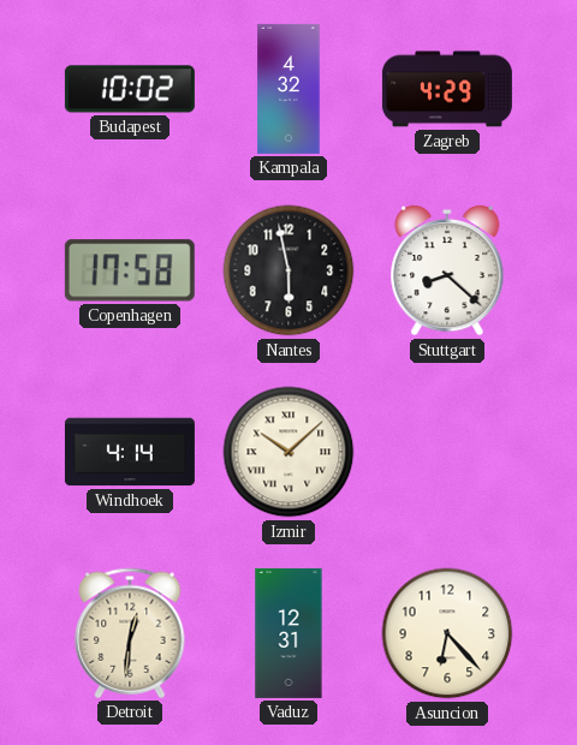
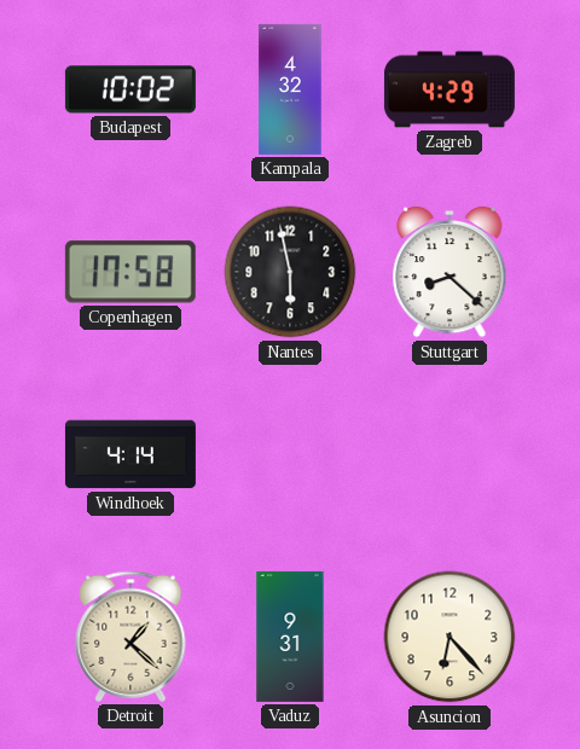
Izmir: 10:08 -> none (288, 452)
Detroit: 12:31 -> 1:22 (130, 637)
Vaduz: 12:31 -> 9:31 (290, 637)
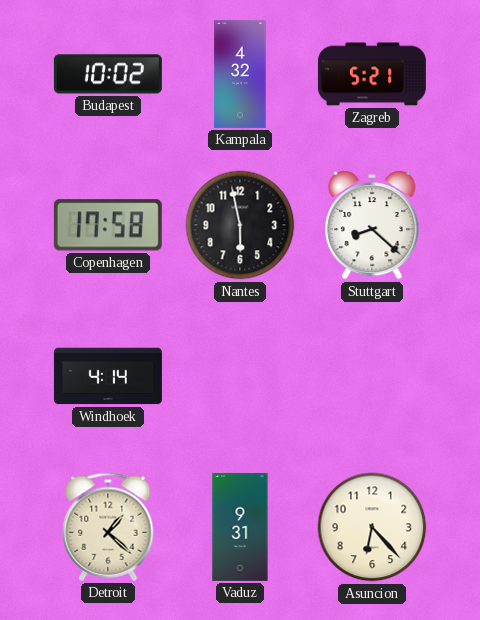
Zagreb: 4:29 -> 5:21 (372, 74)
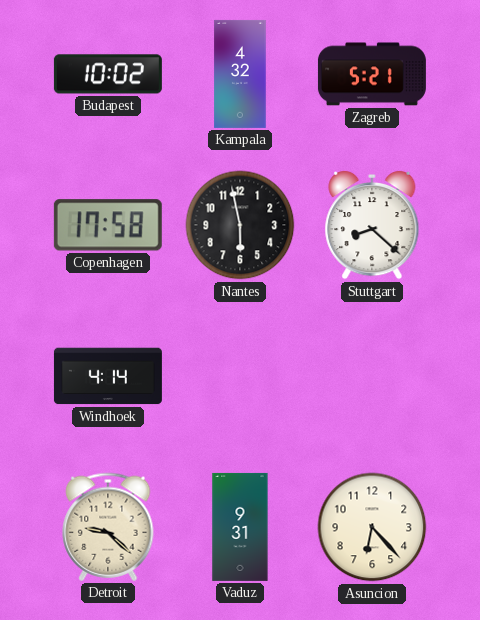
Detroit: 1:22 -> 9:22 (108, 527)
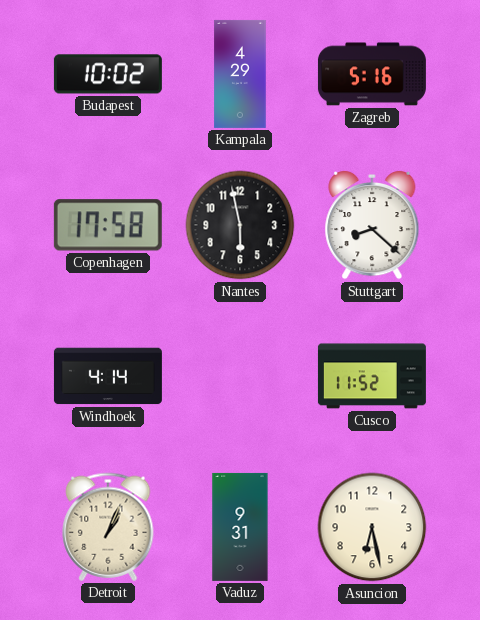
Kampala: 4:32 -> 4:29 (240, 74)
Zagreb: 5:21 -> 5:16 (372, 74)
Cusco: none -> 11:52 (372, 376)
Detroit: 9:22 -> 1:04 (108, 527)
Asuncion: 6:23 -> 6:28 (372, 527)
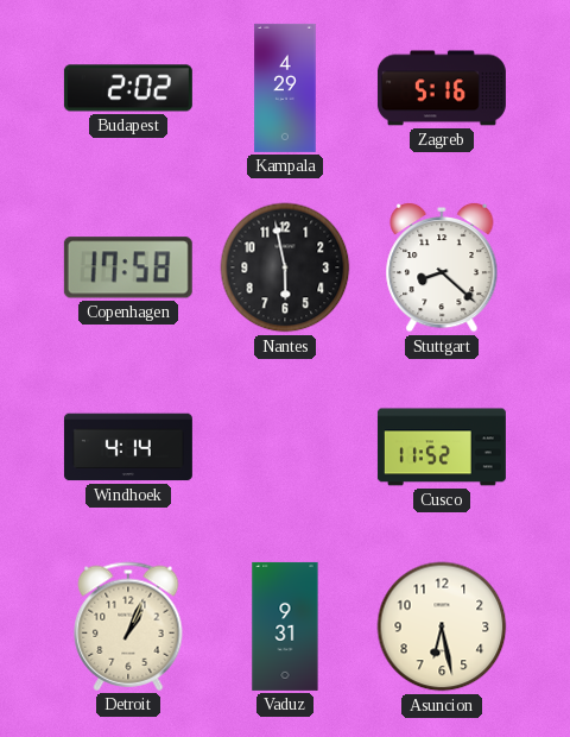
Budapest: 10:02 -> 2:02 (128, 88)
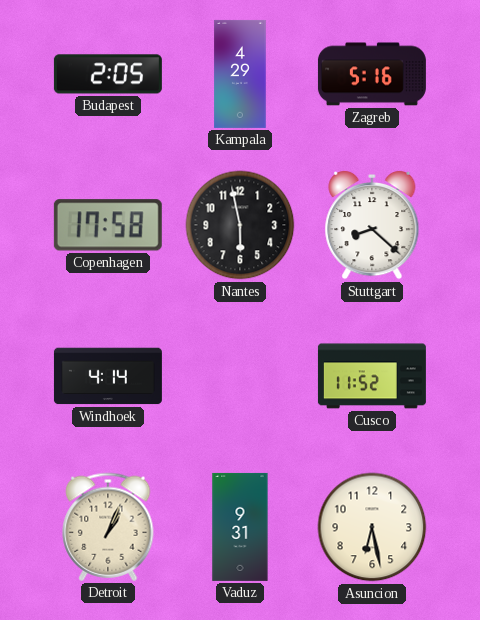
Budapest: 2:02 -> 2:05 (108, 74)
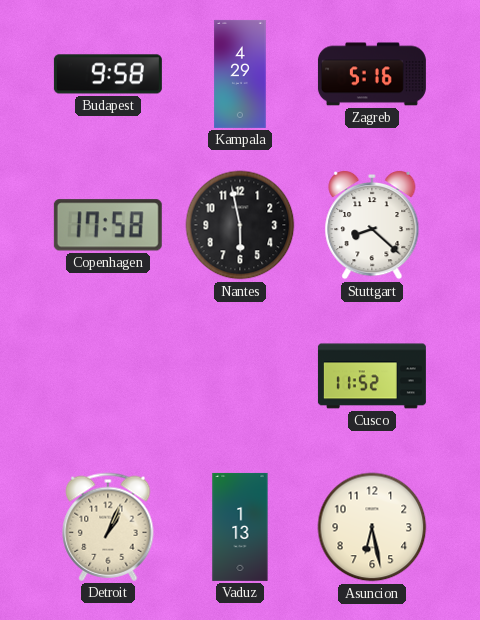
Budapest: 2:05 -> 9:58 (108, 74)
Windhoek: 4:14 -> none (108, 376)
Vaduz: 9:31 -> 1:13 (240, 527)
